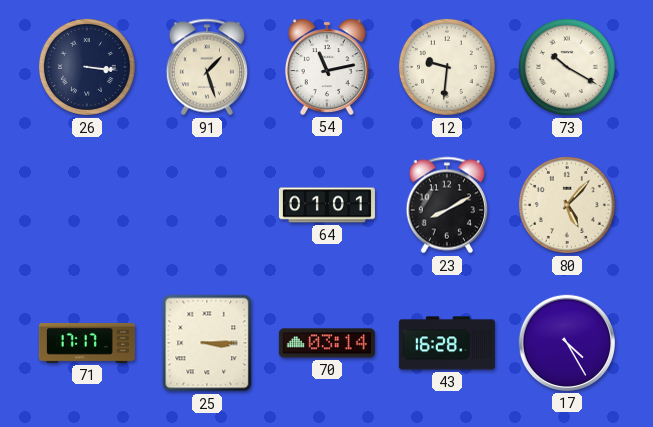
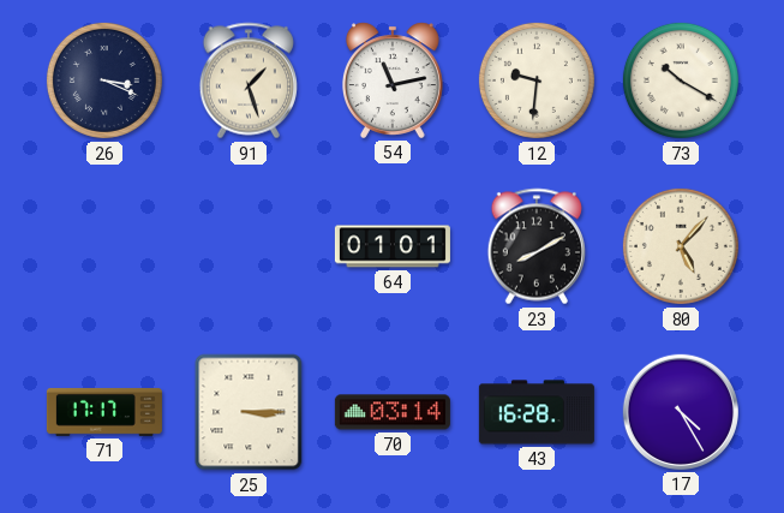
26: 3:16 -> 3:19 (104, 80)
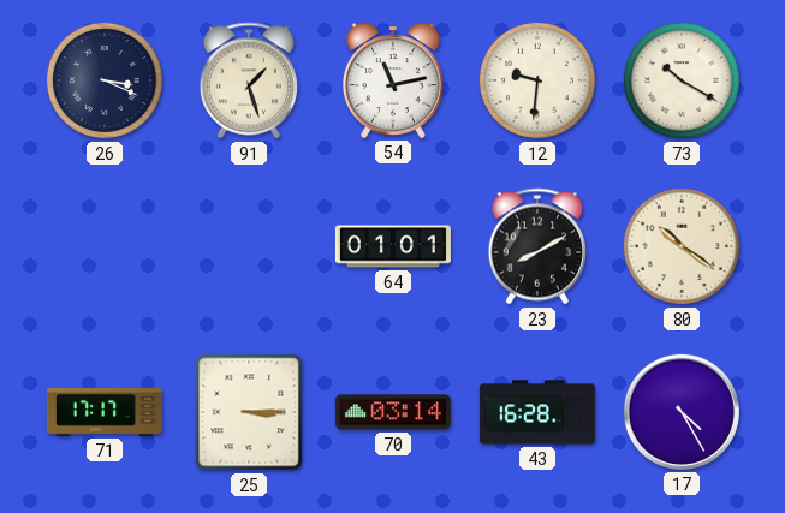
80: 5:07 -> 10:21 (682, 246)
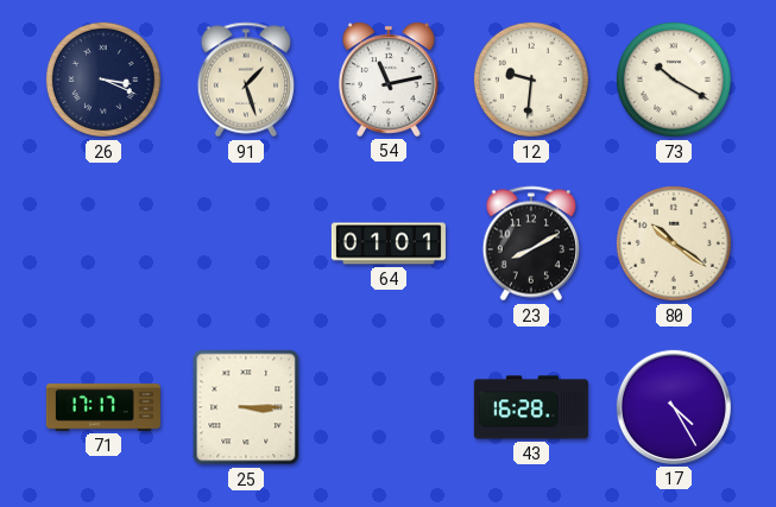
70: 03:14 -> none (393, 412)
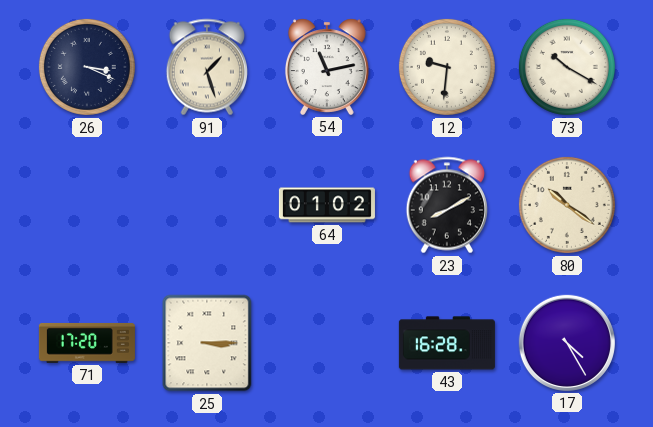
64: 01:01 -> 01:02 (327, 205)
71: 17:17 -> 17:20 (87, 343)
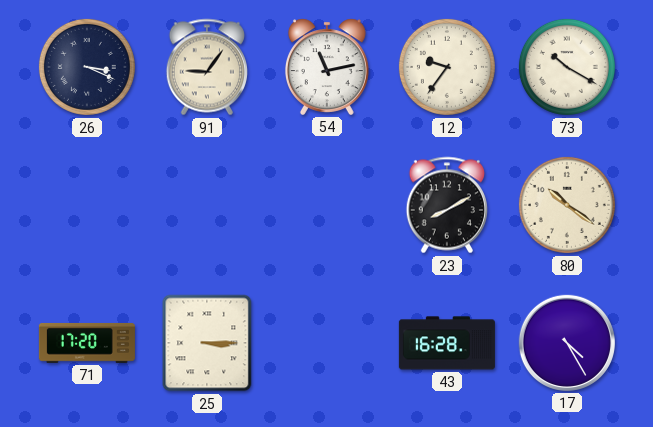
91: 1:27 -> 9:06 (206, 67)
12: 9:31 -> 9:36 (447, 67)
64: 01:02 -> none (327, 205)
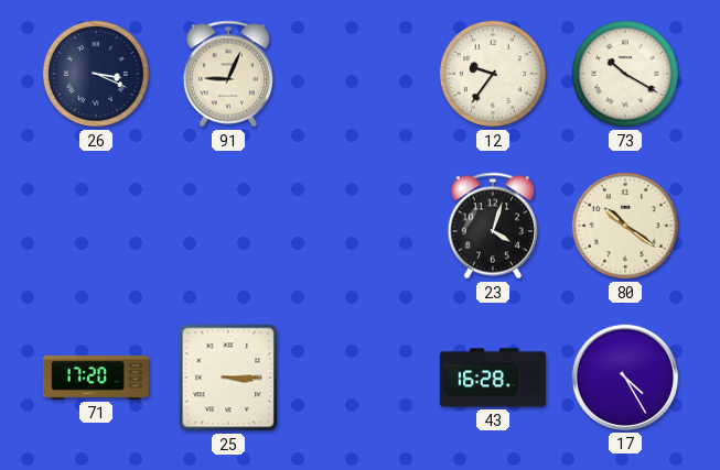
91: 9:06 -> 9:04 (227, 74)
54: 11:13 -> none (327, 67)
23: 8:10 -> 4:03 (492, 226)
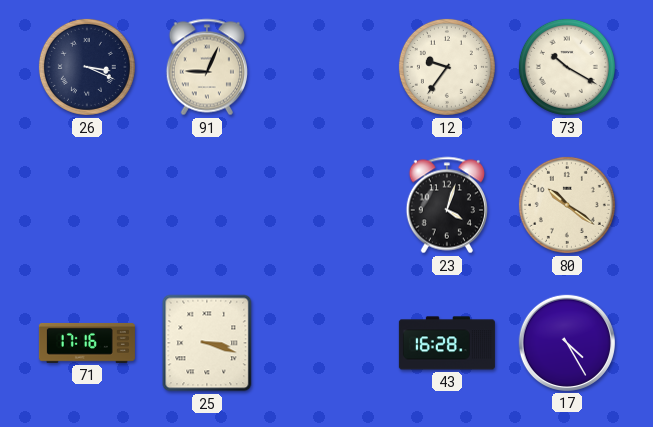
71: 17:20 -> 17:16 (87, 343)
25: 3:15 -> 3:18 (207, 343)
